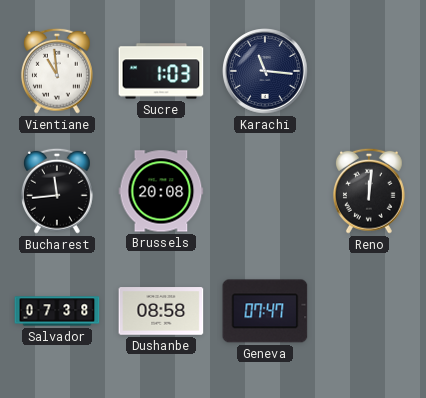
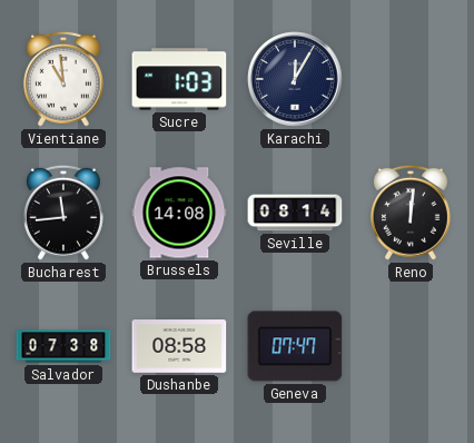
Karachi: 11:16 -> 12:05 (295, 79)
Brussels: 20:08 -> 14:08 (179, 213)
Seville: none -> 08:14 (295, 213)
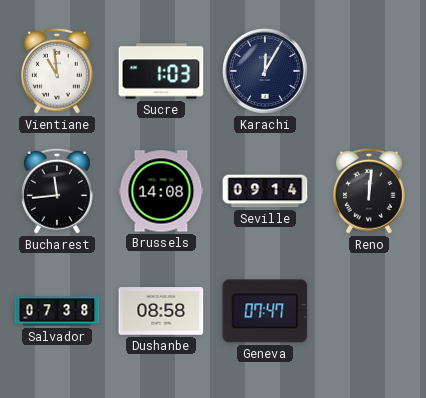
Seville: 08:14 -> 09:14 (265, 191)
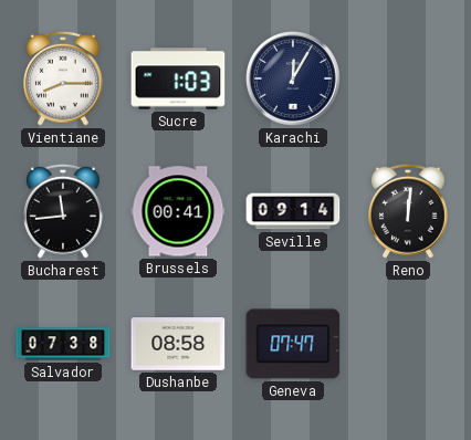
Vientiane: 10:59 -> 8:15 (63, 78)
Brussels: 14:08 -> 00:41 (178, 211)
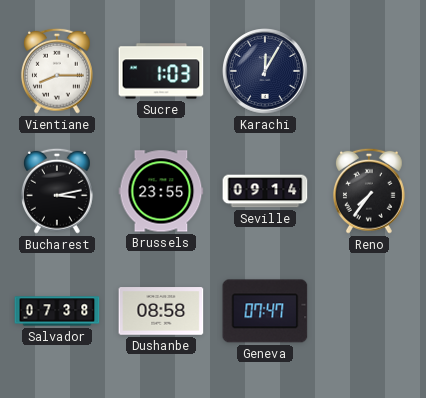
Bucharest: 11:44 -> 3:13 (57, 191)
Brussels: 00:41 -> 23:55 (161, 191)
Reno: 12:01 -> 7:36 (369, 191)
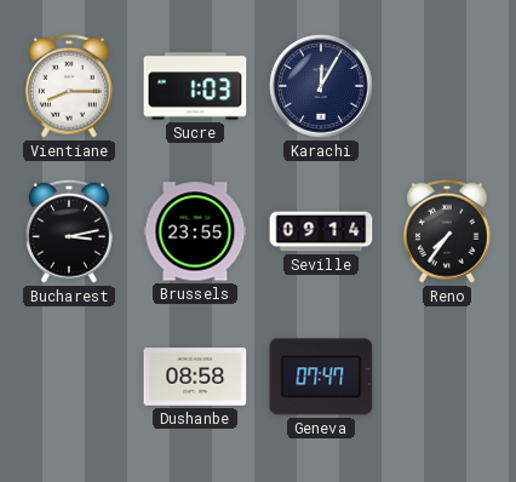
Salvador: 07:38 -> none (57, 311)
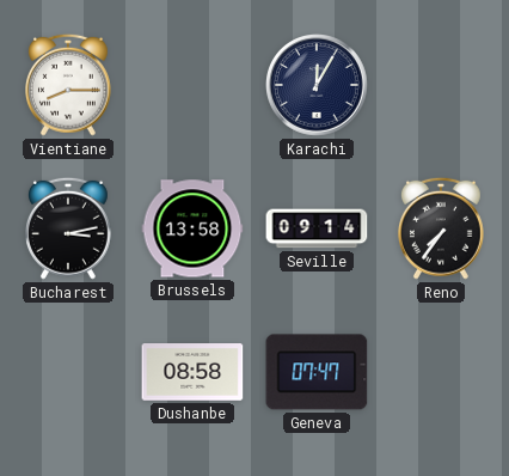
Sucre: 1:03 -> none (195, 86)
Brussels: 23:55 -> 13:58 (192, 228)
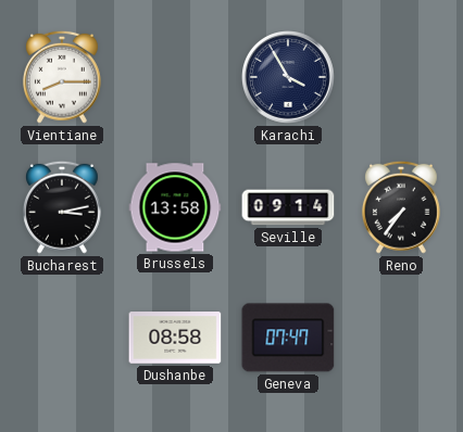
Karachi: 12:05 -> 3:55 (288, 77)
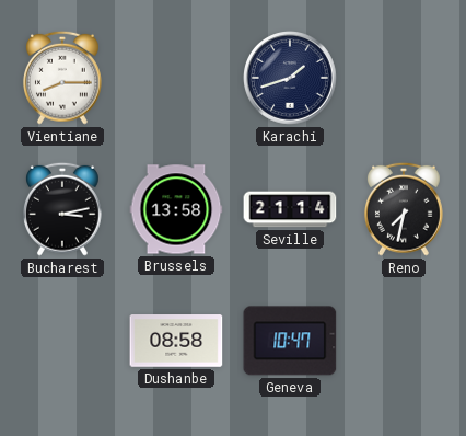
Karachi: 3:55 -> 1:42 (290, 78)
Seville: 09:14 -> 21:14 (290, 209)
Reno: 7:36 -> 7:32 (404, 209)
Geneva: 07:47 -> 10:47 (290, 341)
